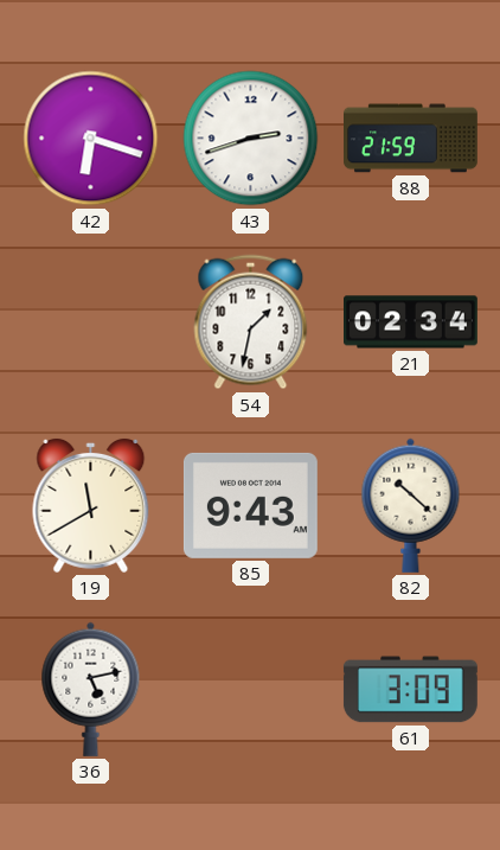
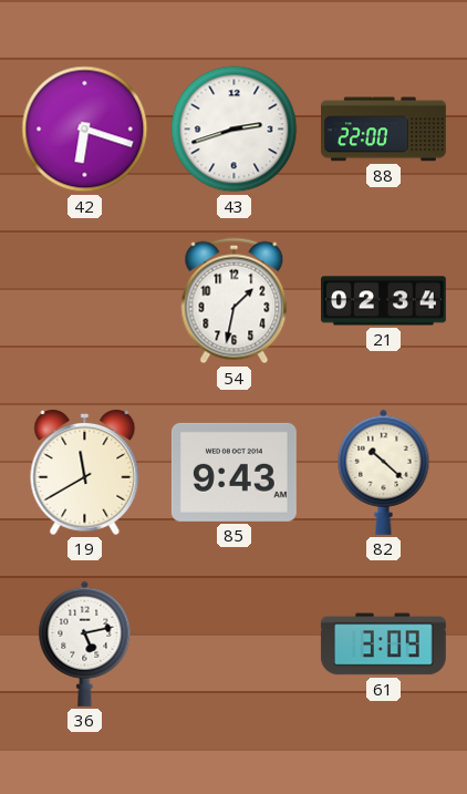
88: 21:59 -> 22:00 (384, 130)
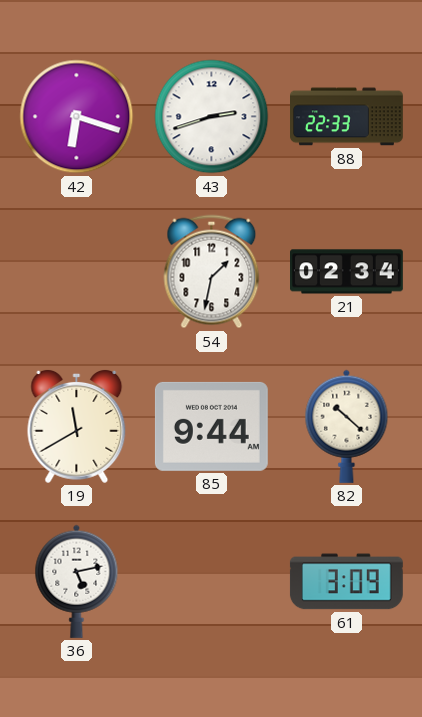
88: 22:00 -> 22:33 (347, 117)
85: 9:43 -> 9:44 (211, 426)
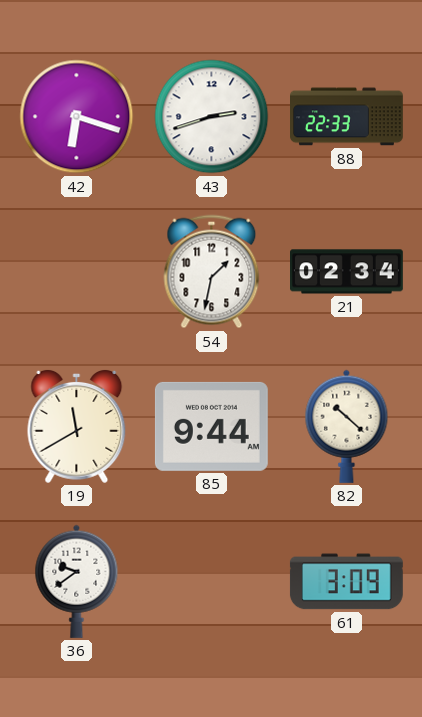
36: 5:13 -> 9:39 (77, 581)
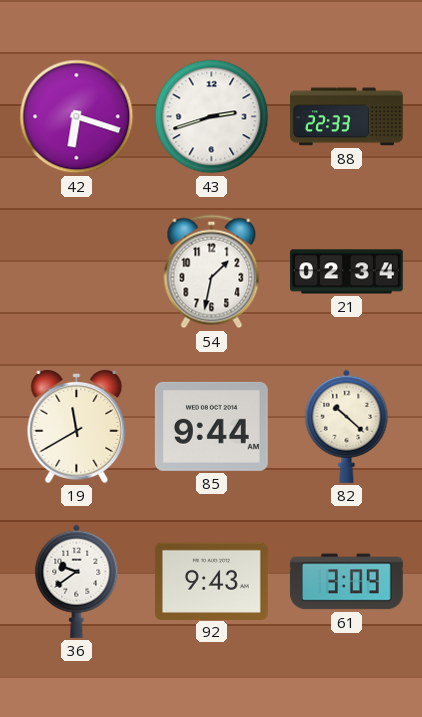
92: none -> 9:43 (211, 581)
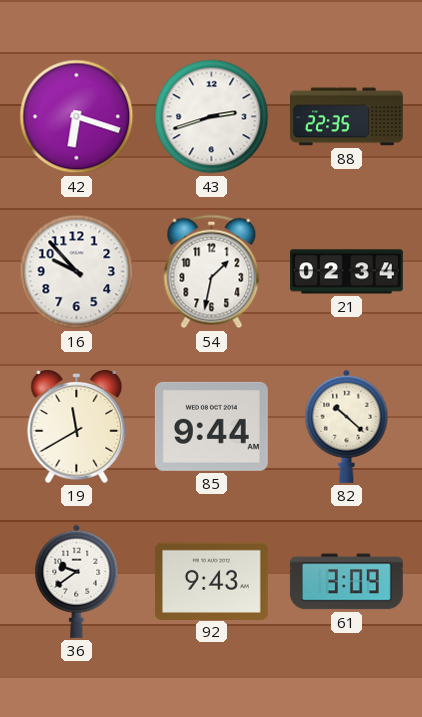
88: 22:33 -> 22:35 (347, 117)
16: none -> 9:53 (77, 272)
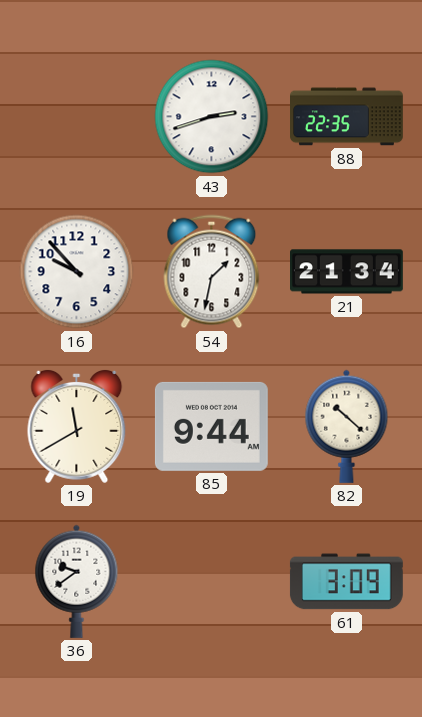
42: 6:18 -> none (77, 117)
21: 02:34 -> 21:34 (347, 272)
92: 9:43 -> none (211, 581)
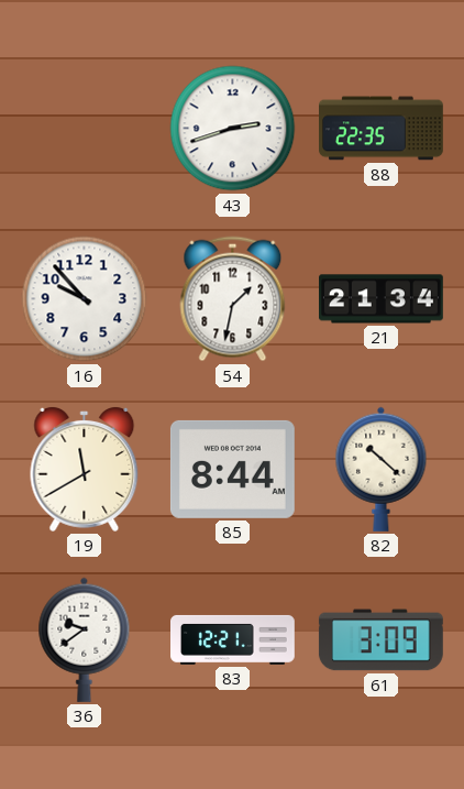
85: 9:44 -> 8:44 (232, 469)
83: none -> 12:21 (233, 639)
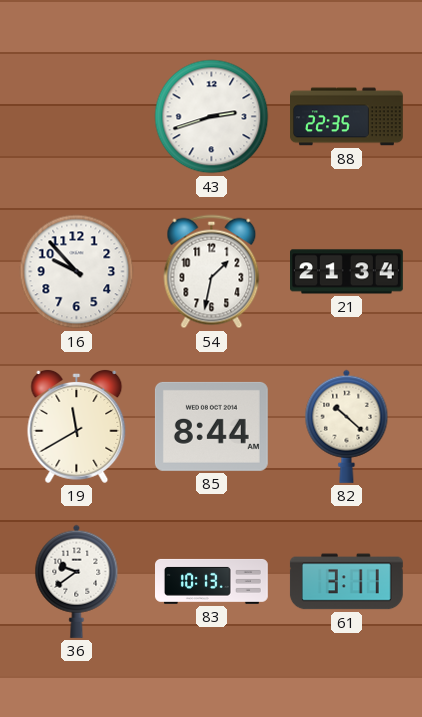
83: 12:21 -> 10:13 (212, 581)
61: 3:09 -> 3:11 (346, 582)
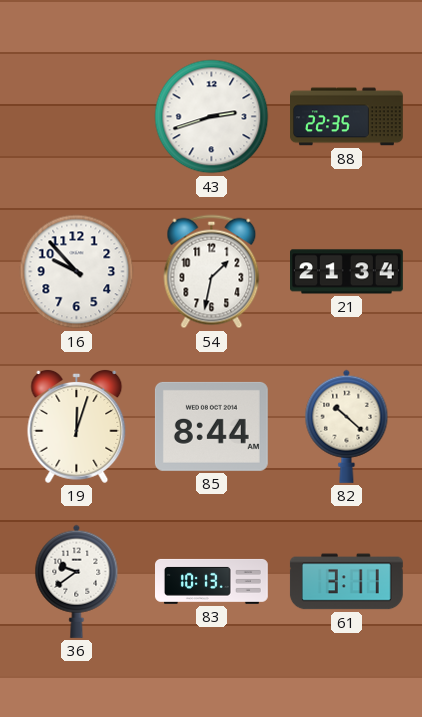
19: 11:40 -> 12:03 (77, 426)
